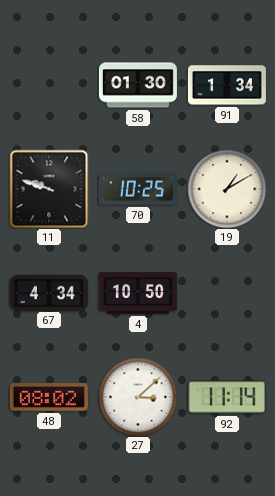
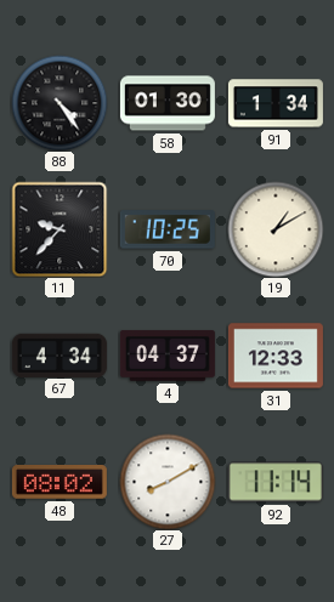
88: none -> 4:24 (60, 103)
11: 9:48 -> 9:37 (60, 229)
4: 10:50 -> 04:37 (168, 356)
31: none -> 12:33 (276, 356)
27: 3:08 -> 8:10 (168, 482)
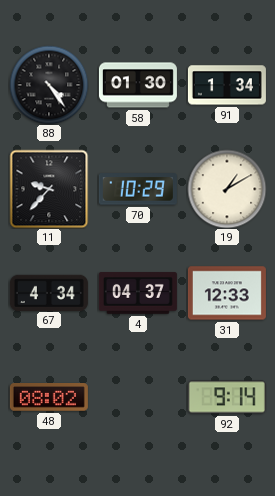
70: 10:25 -> 10:29 (138, 189)
27: 8:10 -> none (168, 482)
92: 11:14 -> 9:14 (227, 397)
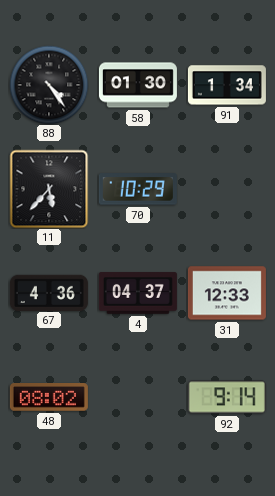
11: 9:37 -> 5:37 (49, 189)
19: 1:10 -> none (227, 189)
67: 4:34 -> 4:36 (49, 292)
